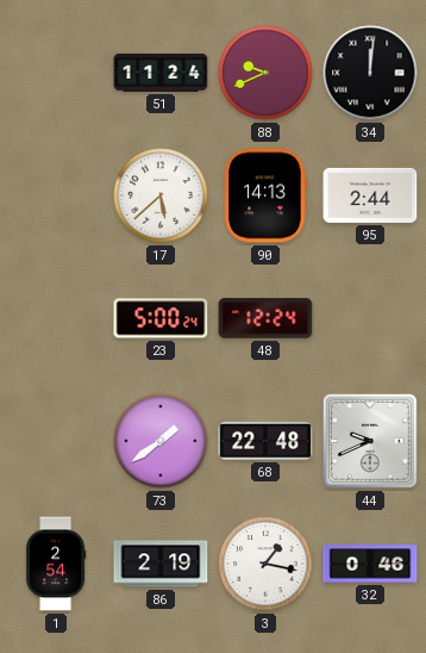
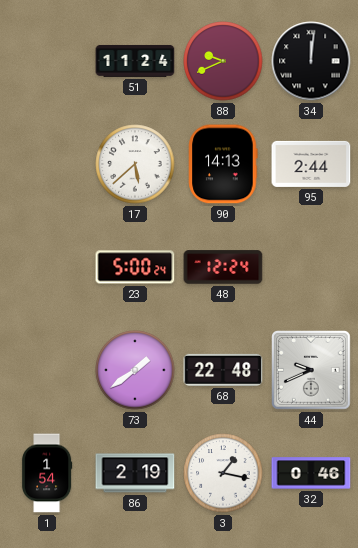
1: 2:54 -> 1:54 (47, 473)
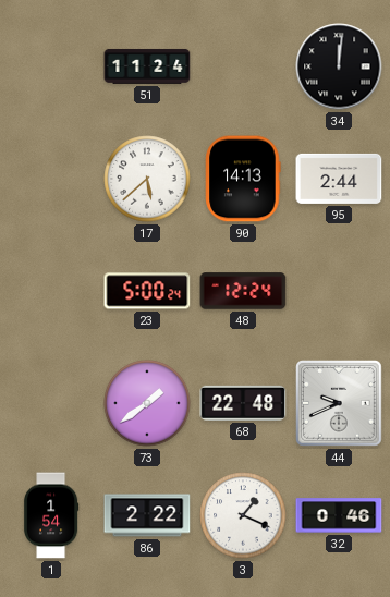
88: 9:41 -> none (223, 61)
86: 2:19 -> 2:22 (147, 515)
3: 1:17 -> 1:19 (243, 515)
